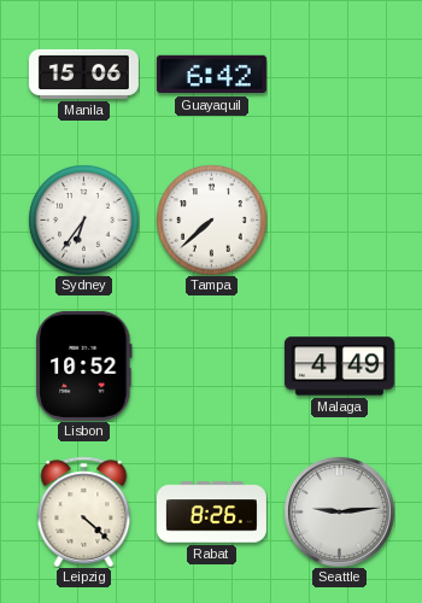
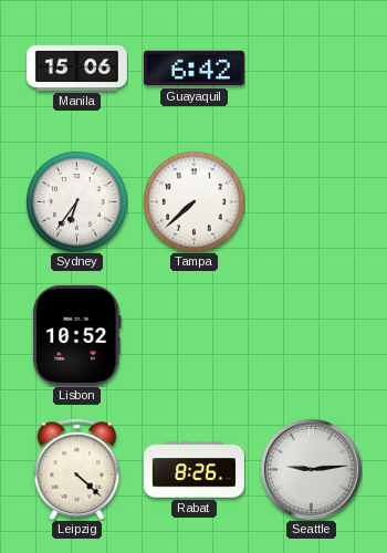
Malaga: 4:49 -> none (339, 367)
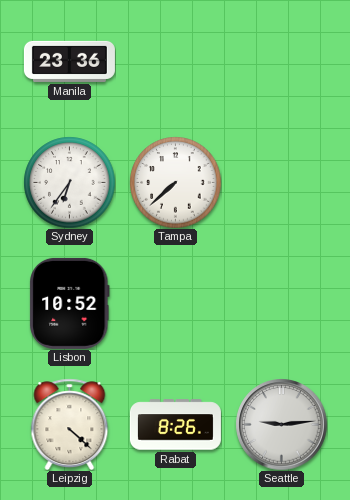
Manila: 15:06 -> 23:36 (69, 61)
Guayaquil: 6:42 -> none (193, 69)
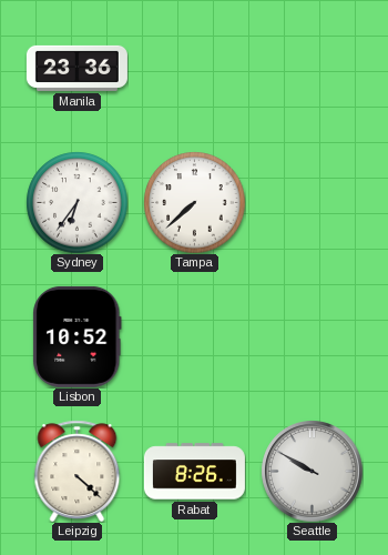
Seattle: 9:14 -> 9:50 (312, 471)
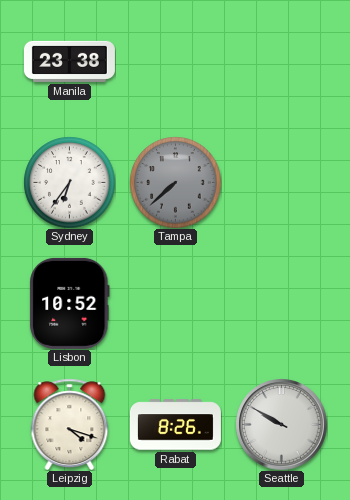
Manila: 23:36 -> 23:38 (69, 61)
Tampa dial: white -> grey (175, 182)
Leipzig: 4:22 -> 4:18 (70, 424)
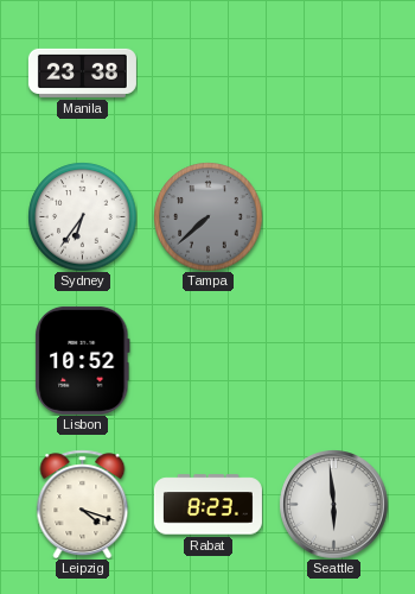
Rabat: 8:26 -> 8:23 (207, 505)
Seattle: 9:50 -> 5:59 (333, 504)
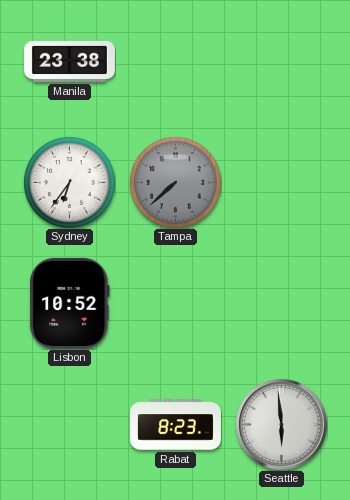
Leipzig: 4:18 -> none (83, 504)
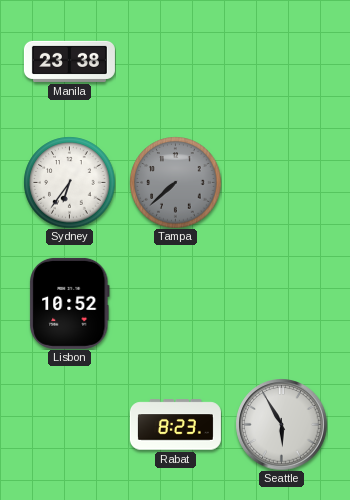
Seattle: 5:59 -> 5:55 (281, 424)
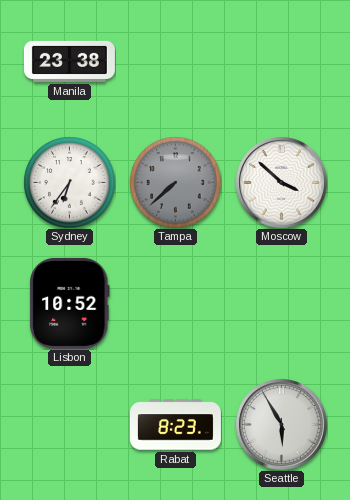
Moscow: none -> 3:52 (281, 182)
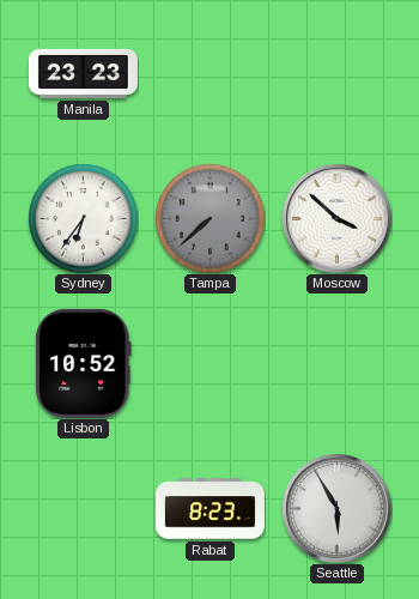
Manila: 23:38 -> 23:23 (83, 73)
